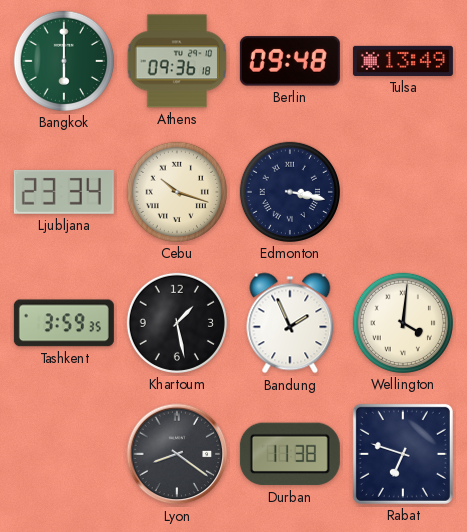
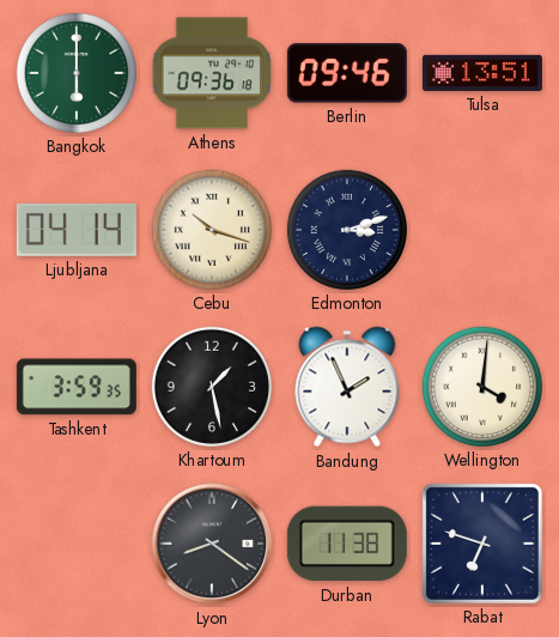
Berlin: 09:48 -> 09:46 (347, 73)
Tulsa: 13:49 -> 13:51 (482, 73)
Ljubljana: 23:34 -> 04:14 (77, 230)
Edmonton: 3:17 -> 3:12 (347, 230)
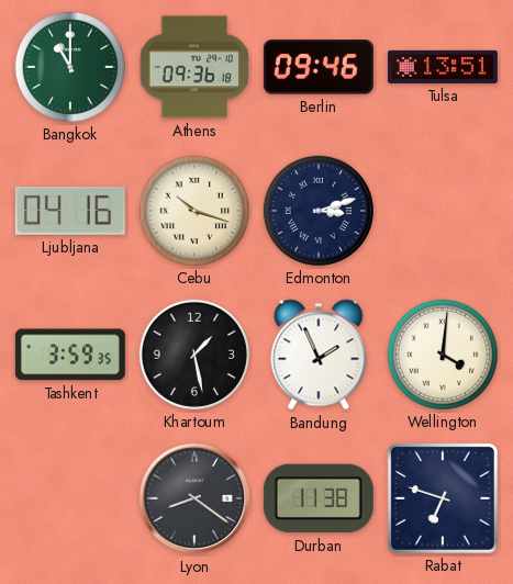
Bangkok: 6:00 -> 11:00 (70, 67)
Ljubljana: 04:14 -> 04:16 (70, 211)
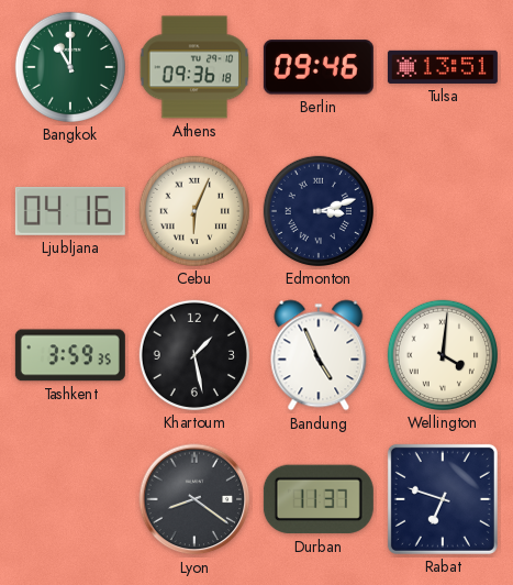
Cebu: 10:18 -> 6:04 (194, 211)
Bandung: 1:56 -> 4:56 (319, 355)
Durban: 11:38 -> 11:37 (319, 499)
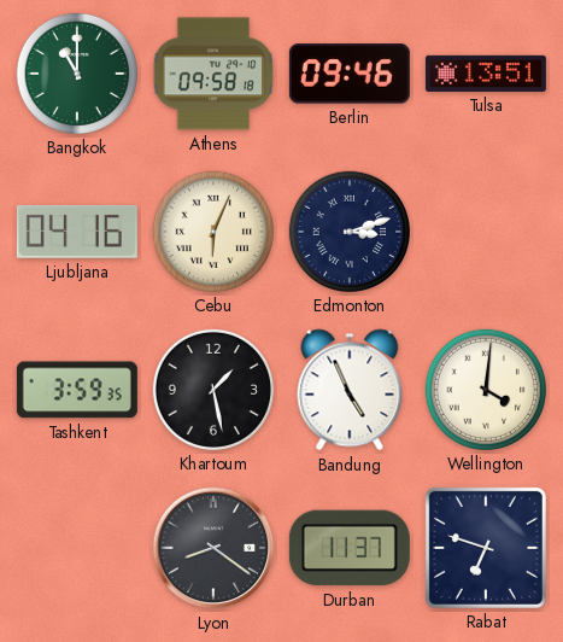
Athens: 09:36 -> 09:58 (213, 74)
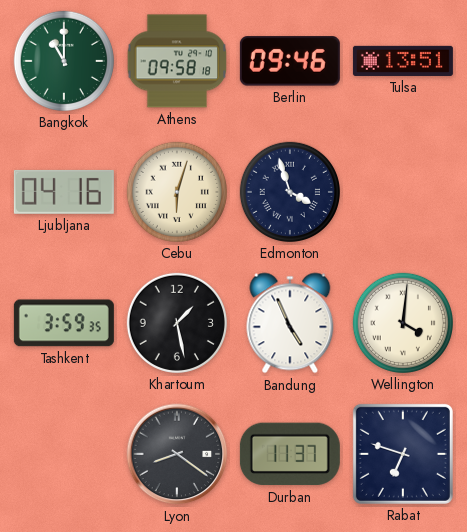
Cebu: 6:04 -> 6:03 (177, 192)
Edmonton: 3:12 -> 3:57 (290, 192)
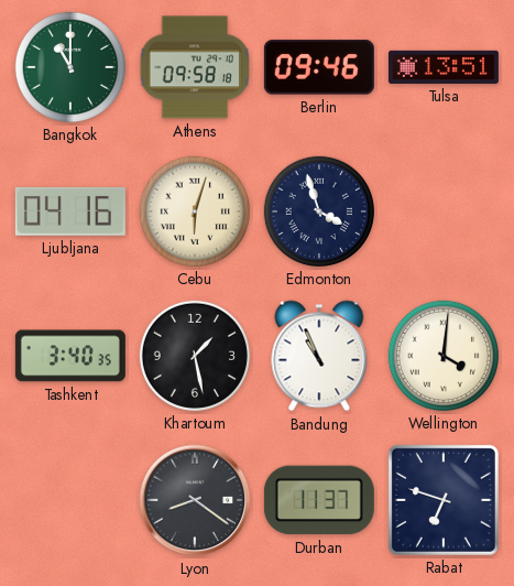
Tashkent: 3:59 -> 3:40 (70, 356)
Bandung: 4:56 -> 10:56 (319, 356)
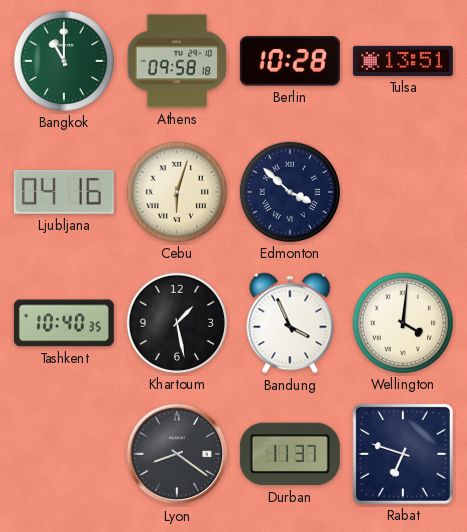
Berlin: 09:46 -> 10:28 (290, 61)
Edmonton: 3:57 -> 3:52 (290, 192)
Tashkent: 3:40 -> 10:40 (64, 323)
Bandung: 10:56 -> 3:56 (290, 323)
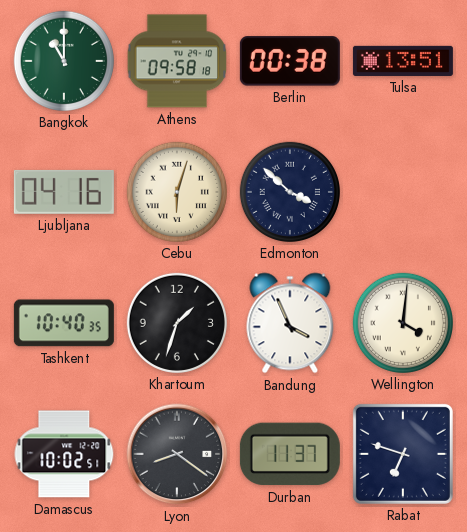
Berlin: 10:28 -> 00:38 (290, 61)
Khartoum: 1:28 -> 1:33 (177, 323)
Damascus: none -> 10:02 (64, 454)
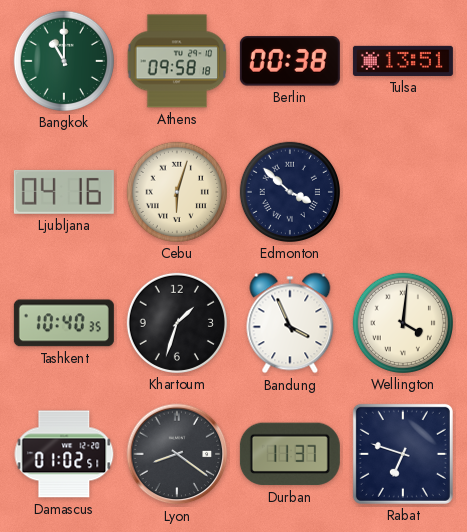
Damascus: 10:02 -> 01:02 (64, 454)
